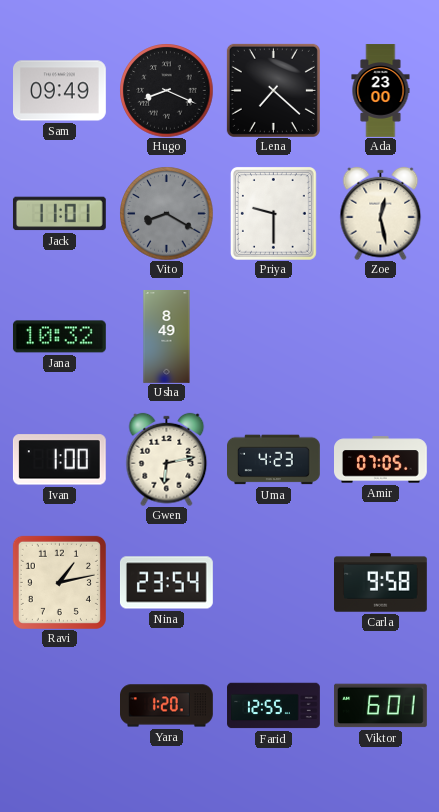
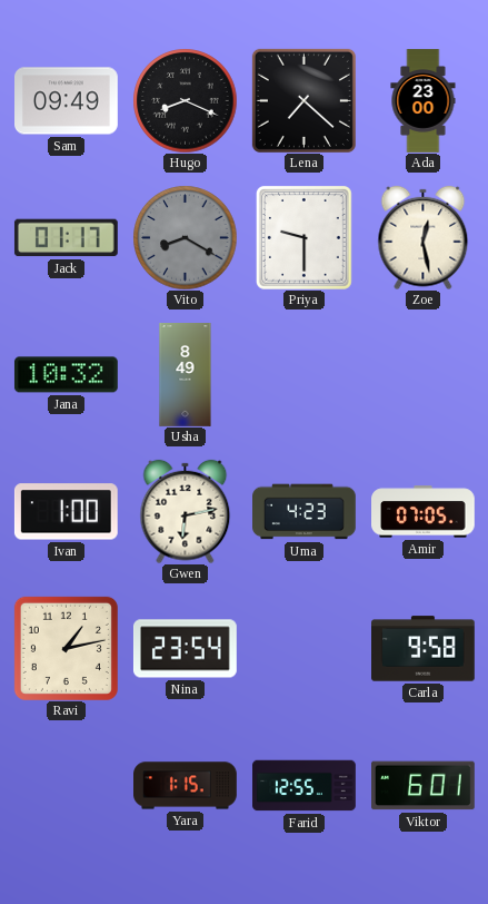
Jack: 11:01 -> 01:17 (66, 238)
Yara: 1:20 -> 1:15 (186, 786)
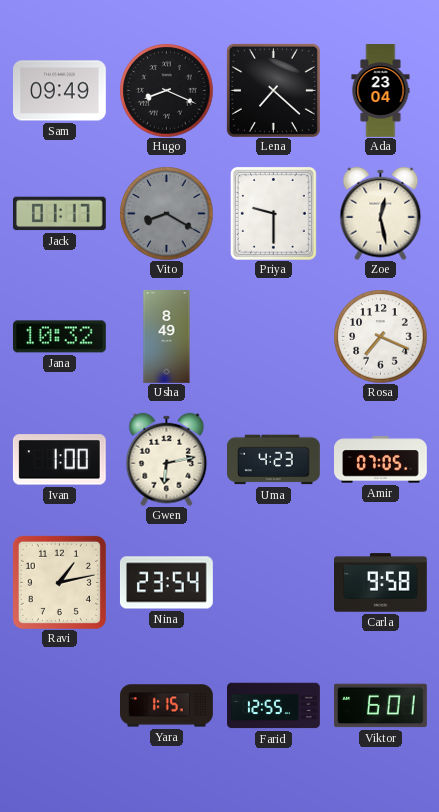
Ada: 23:00 -> 23:04 (381, 91)
Rosa: none -> 7:19 (380, 336)
